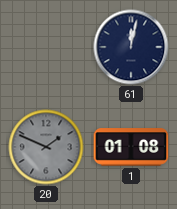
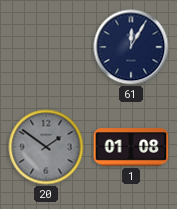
61: 12:02 -> 12:05 (131, 47)
20: 1:49 -> 1:51 (46, 147)
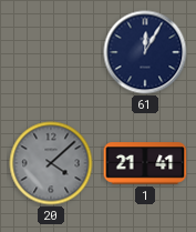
20: 1:51 -> 4:08 (51, 163)
1: 01:08 -> 21:41 (145, 163)
